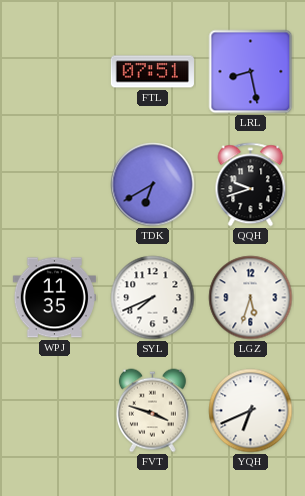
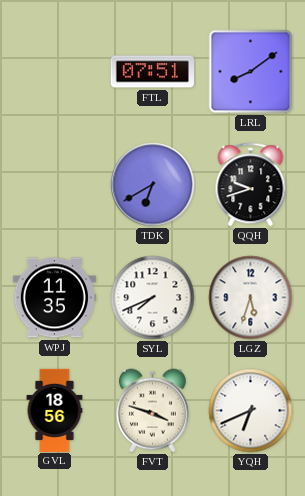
LRL: 8:28 -> 8:09 (251, 72)
GVL: none -> 18:56 (55, 410)
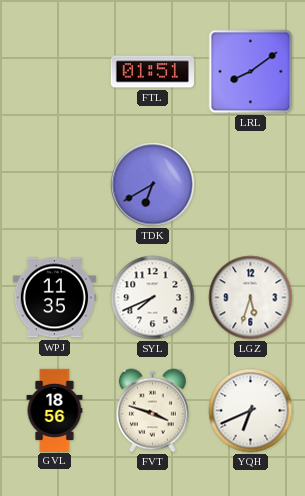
FTL: 07:51 -> 01:51 (152, 72)
QQH: 9:42 -> none (251, 185)
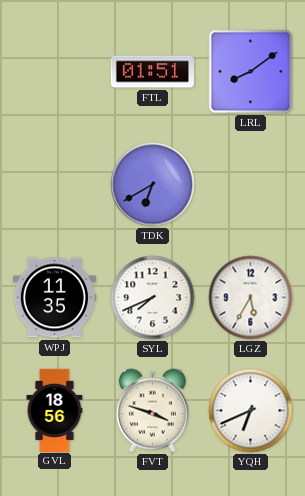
LGZ: 5:33 -> 5:35 (251, 298)
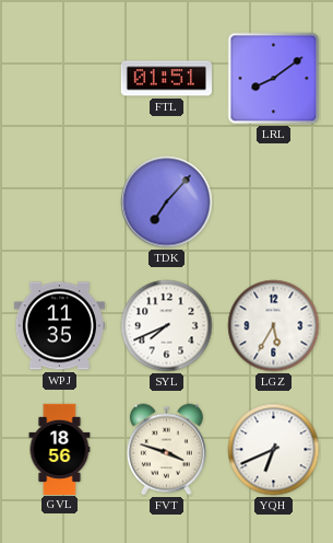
TDK: 6:40 -> 7:07 (167, 203)
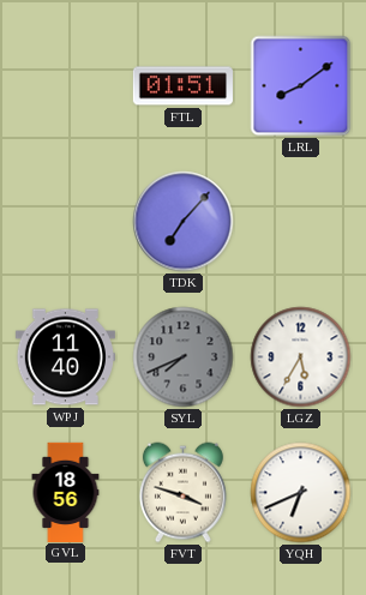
WPJ: 11:35 -> 11:40 (65, 357)
SYL dial: white -> grey (184, 357)
